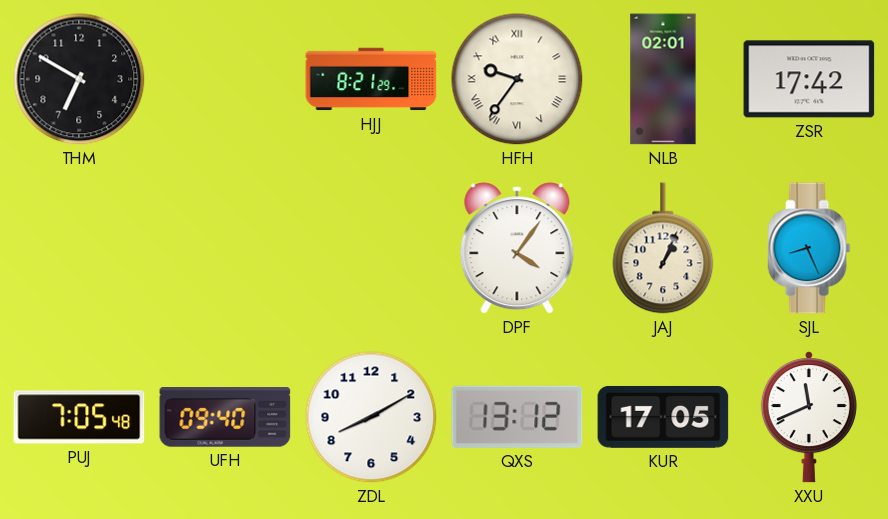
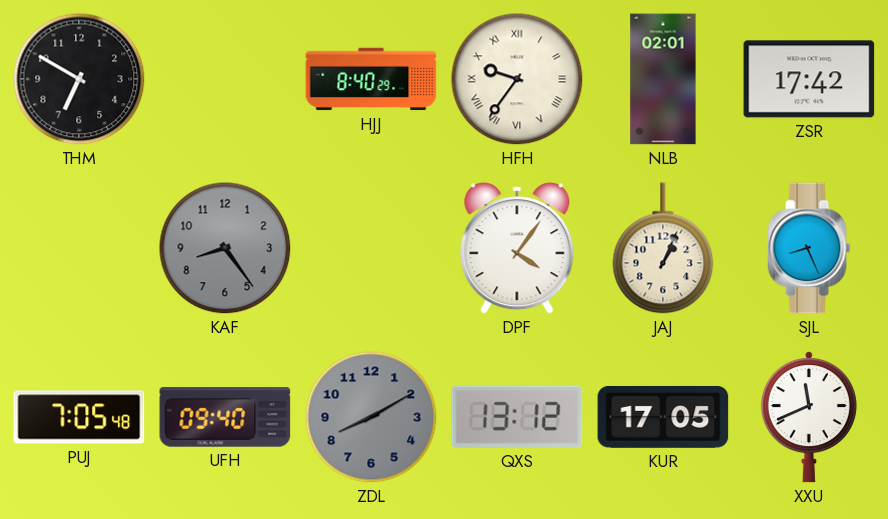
HJJ: 8:21 -> 8:40 (371, 79)
KAF: none -> 8:24 (225, 248)
ZDL dial: white -> grey (371, 417)
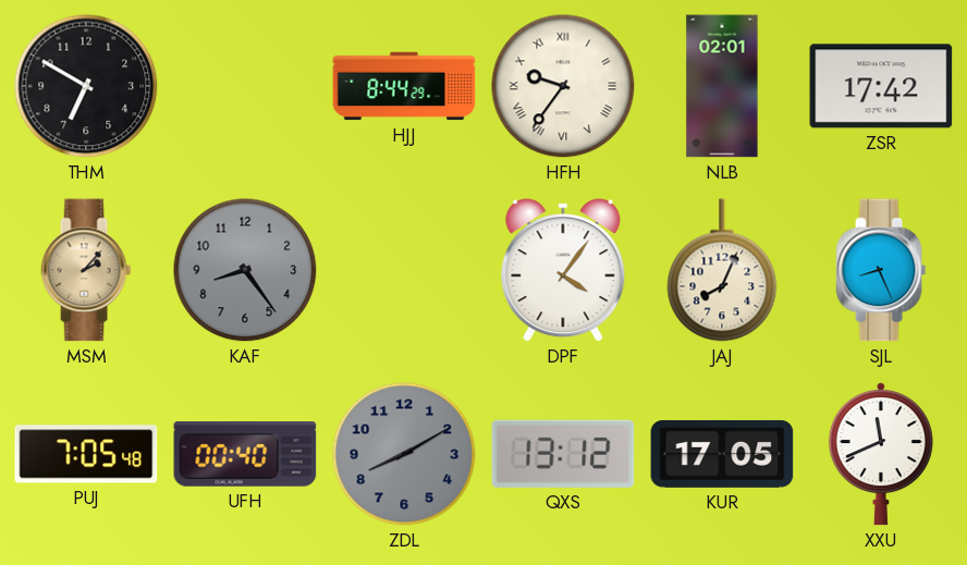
HJJ: 8:40 -> 8:44 (404, 86)
MSM: none -> 2:07 (86, 270)
JAJ: 1:04 -> 8:04 (722, 270)
UFH: 09:40 -> 00:40 (245, 454)
